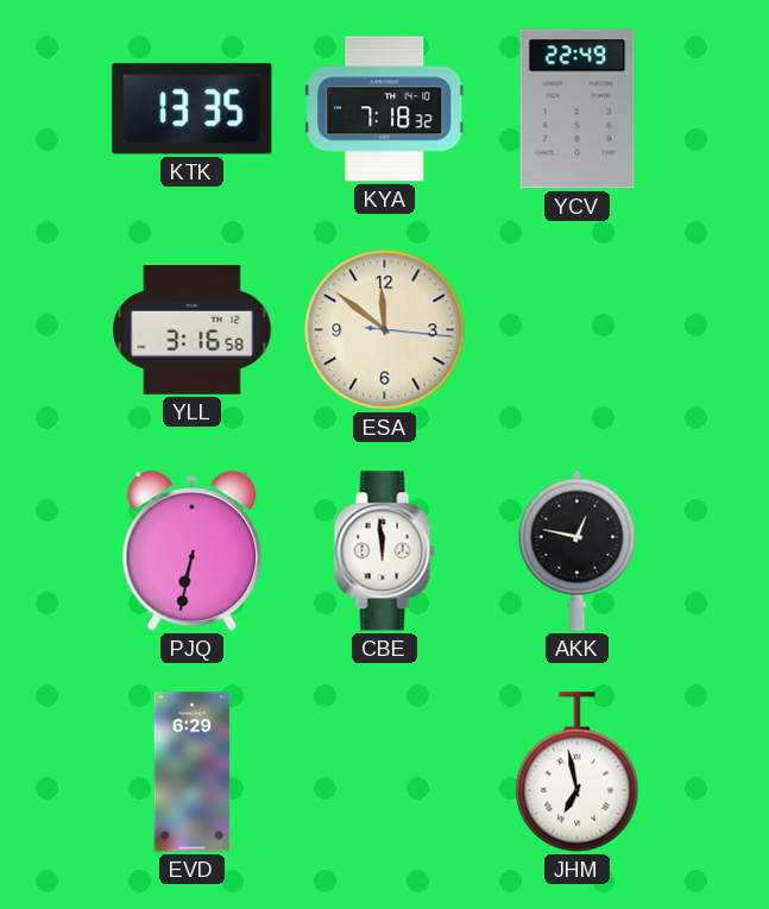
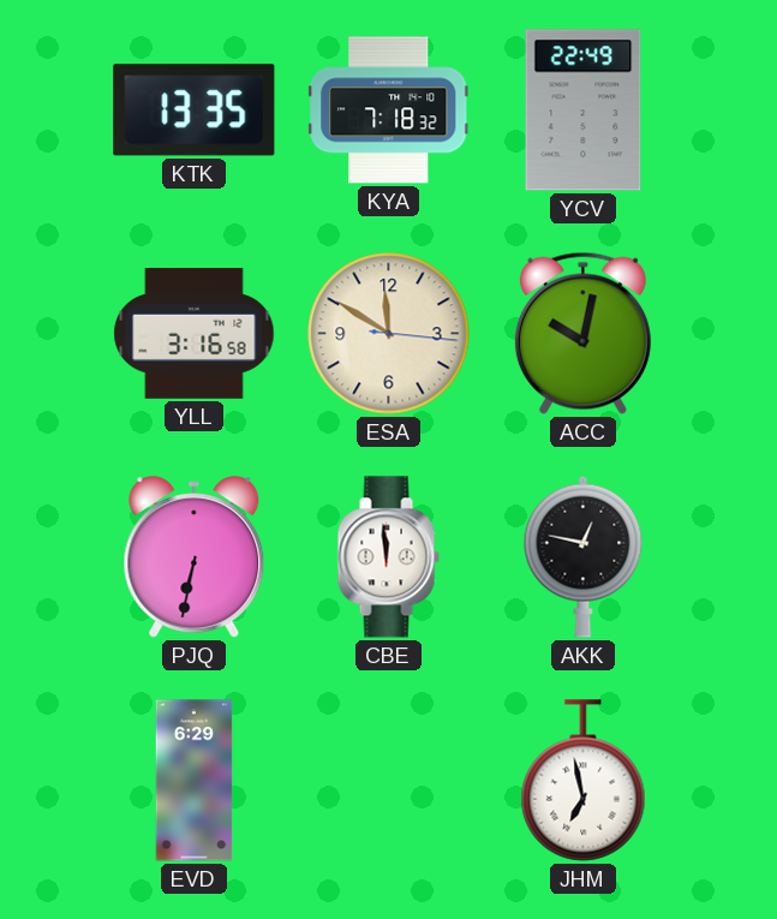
ESA: 11:51 -> 11:50 (389, 334)
ACC: none -> 10:02 (582, 333)
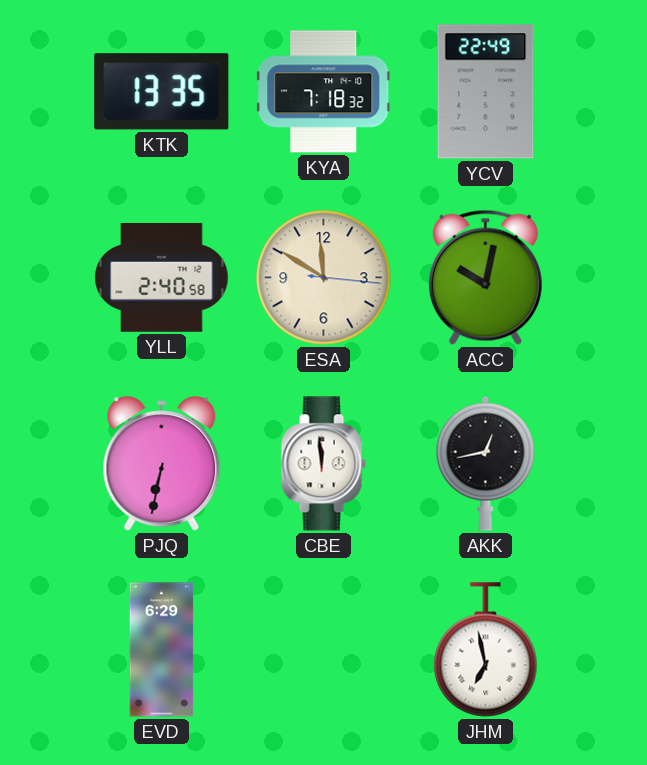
YLL: 3:16 -> 2:40 (162, 278)
AKK: 12:47 -> 12:43 (486, 463)
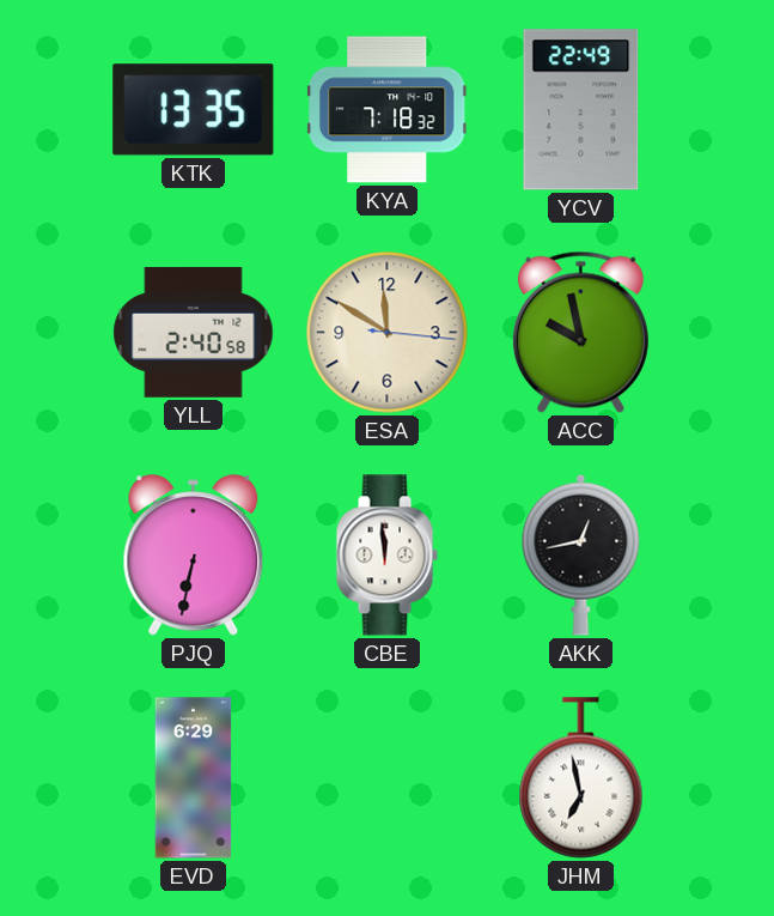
ACC: 10:02 -> 9:58 (580, 332)
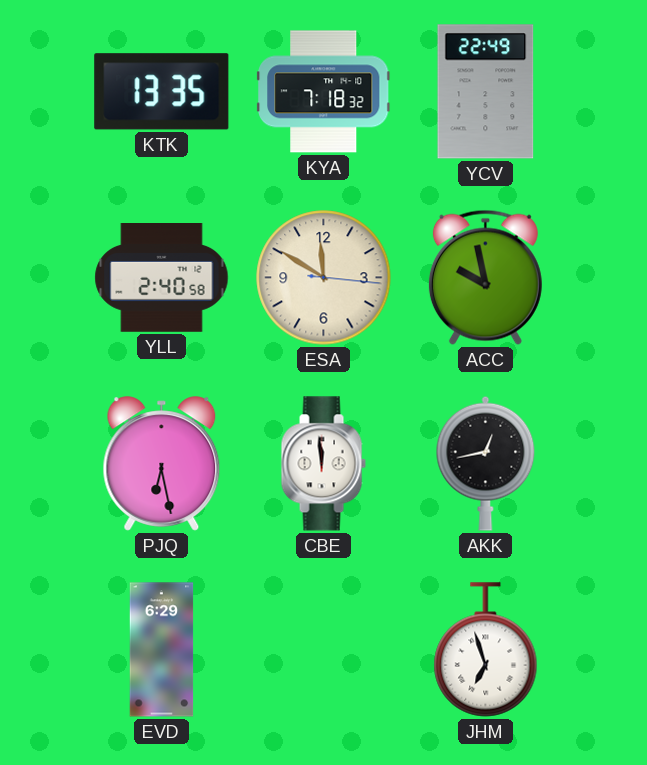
PJQ: 6:32 -> 6:28 (162, 464)
JHM: 6:58 -> 6:57 (486, 650)
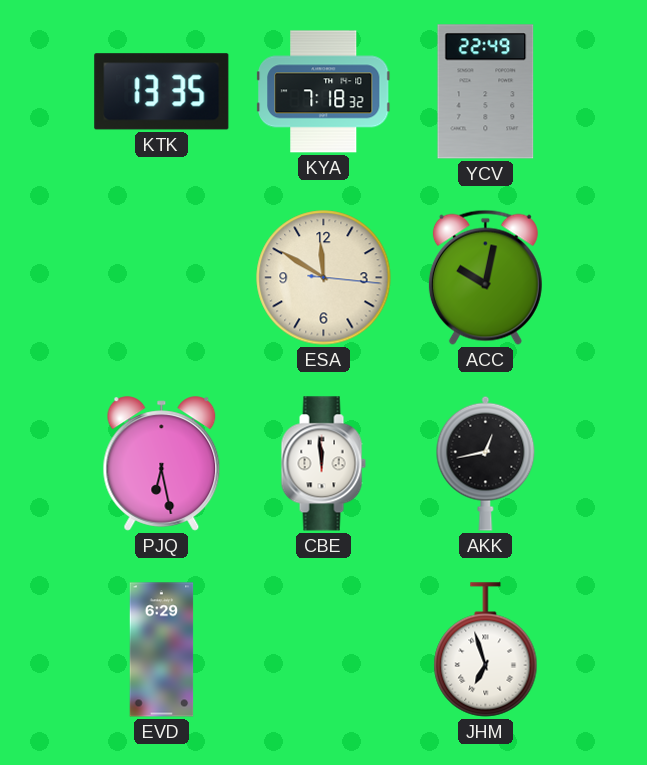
YLL: 2:40 -> none (162, 278)
ACC: 9:58 -> 10:02 (485, 277)
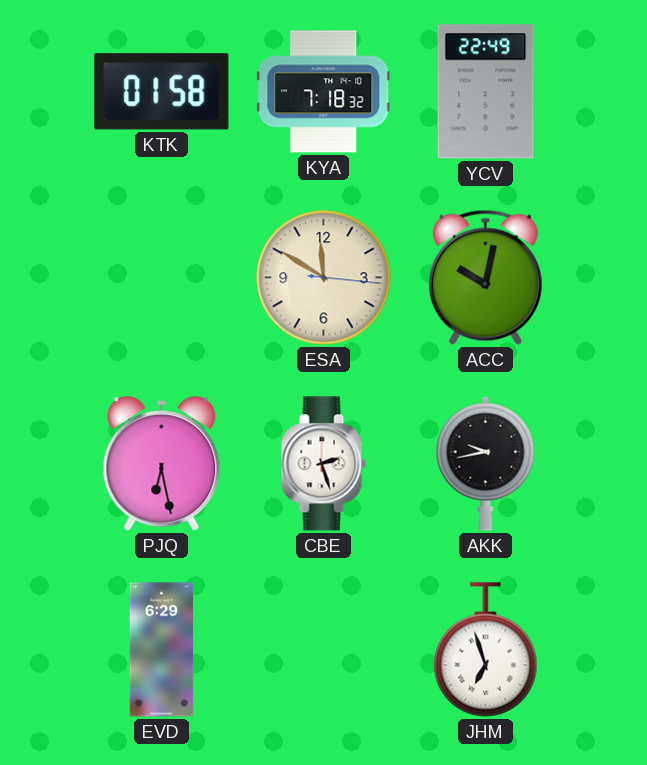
KTK: 13:35 -> 01:58 (162, 92)
CBE: 11:59 -> 2:27 (323, 464)
AKK: 12:43 -> 9:43 (486, 463)
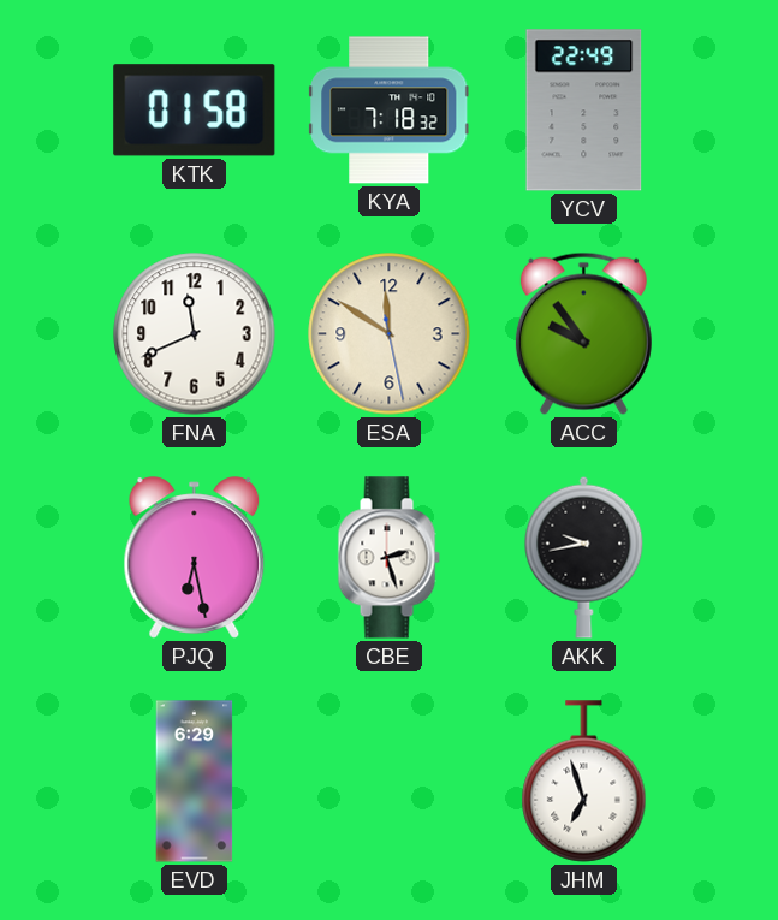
FNA: none -> 11:41 (195, 334)
ESA: 11:50:16 -> 11:50:28 (390, 334)
ACC: 10:02 -> 9:54 (583, 333)
